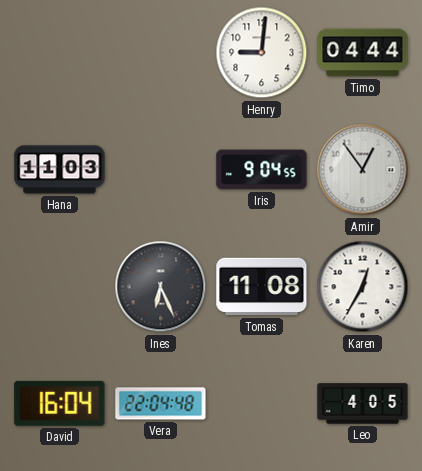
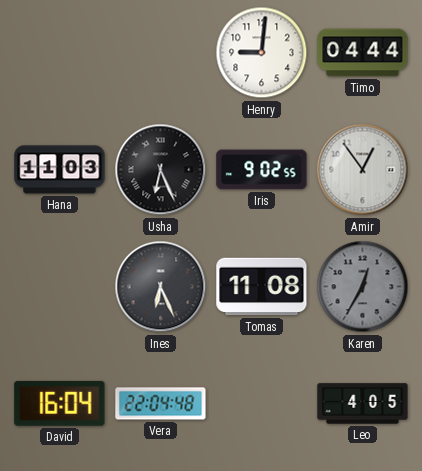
Usha: none -> 6:26 (161, 170)
Iris: 9:04 -> 9:02 (262, 170)
Karen dial: white -> grey (363, 287)
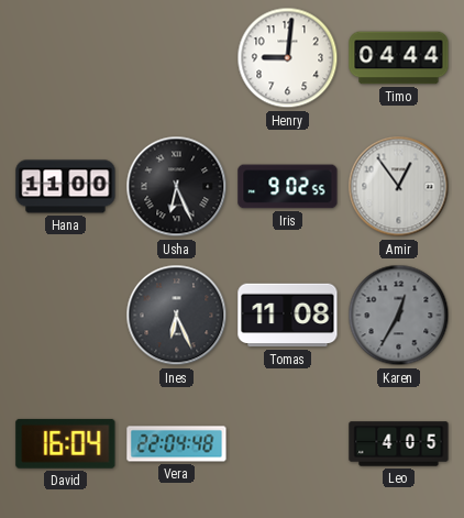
Hana: 11:03 -> 11:00 (66, 187)
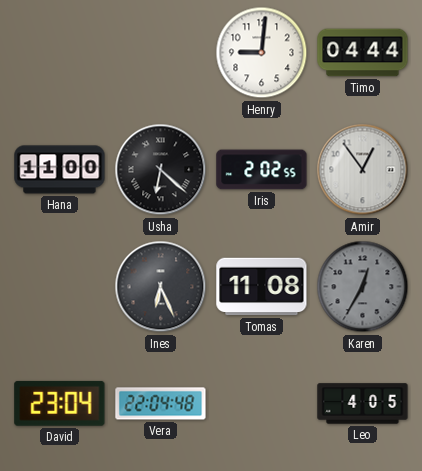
Usha: 6:26 -> 6:22 (161, 170)
Iris: 9:02 -> 2:02 (262, 170)
David: 16:04 -> 23:04 (60, 403)
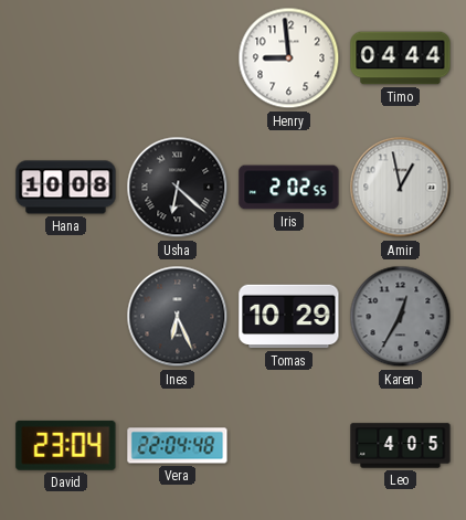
Henry: 9:01 -> 8:59 (289, 59)
Hana: 11:00 -> 10:08 (66, 188)
Amir: 12:54 -> 12:58 (401, 188)
Tomas: 11:08 -> 10:29 (289, 317)
